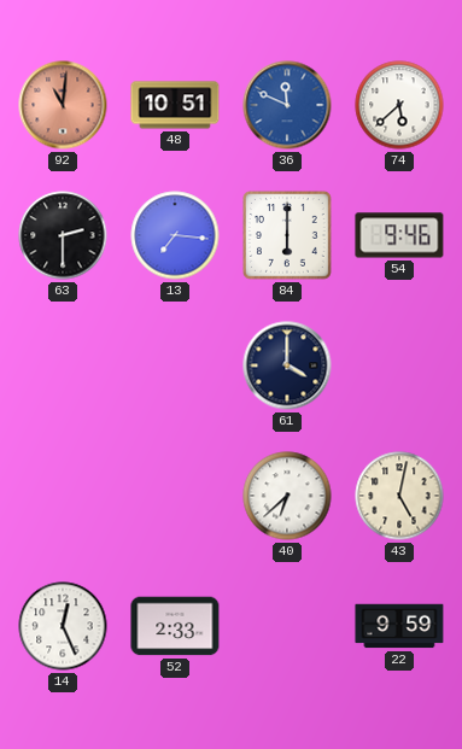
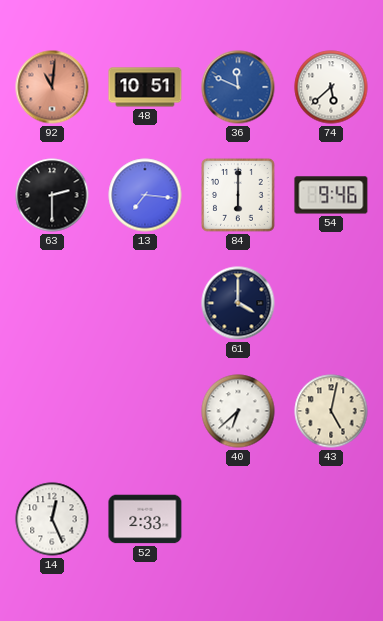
22: 9:59 -> none (399, 626)
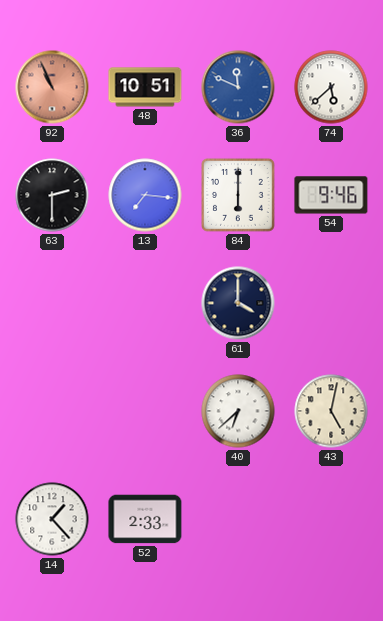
92: 11:01 -> 10:56 (52, 87)
14: 12:26 -> 1:23 (52, 519)
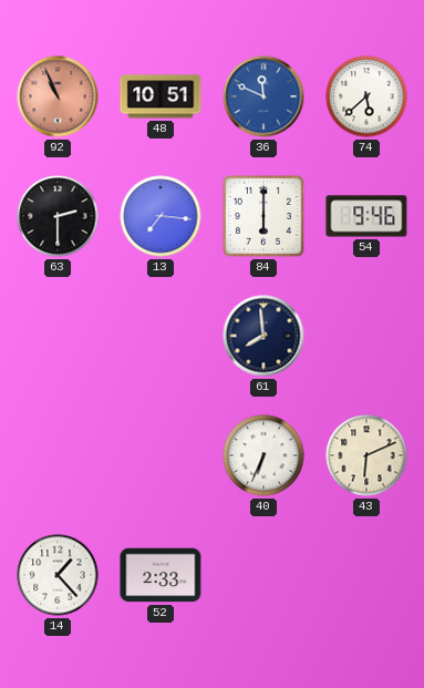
61: 4:00 -> 7:59 (263, 336)
40: 6:38 -> 6:34 (263, 455)
43: 5:02 -> 6:11 (366, 455)
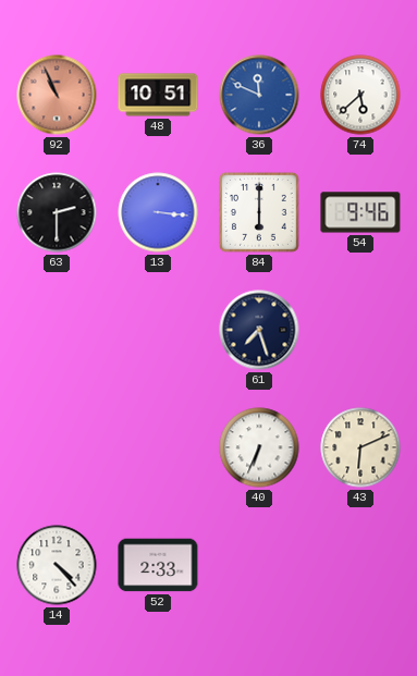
13: 7:16 -> 3:16 (158, 212)
61: 7:59 -> 7:27 (259, 330)
14: 1:23 -> 4:23 (57, 565)
